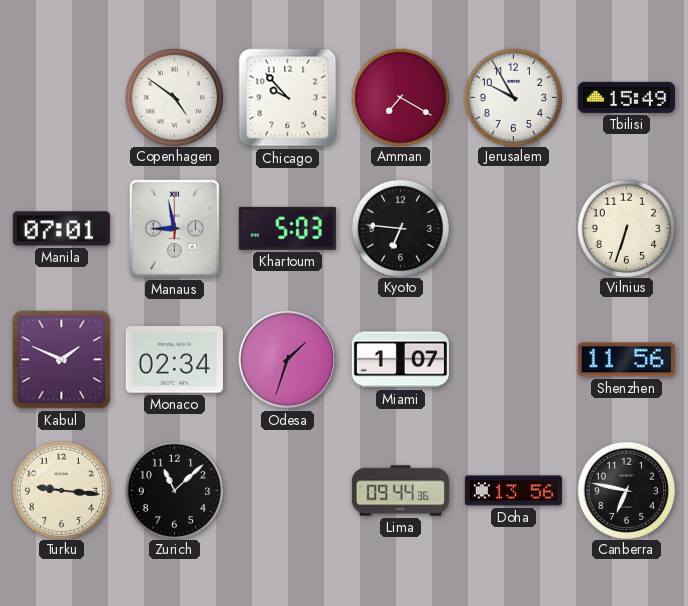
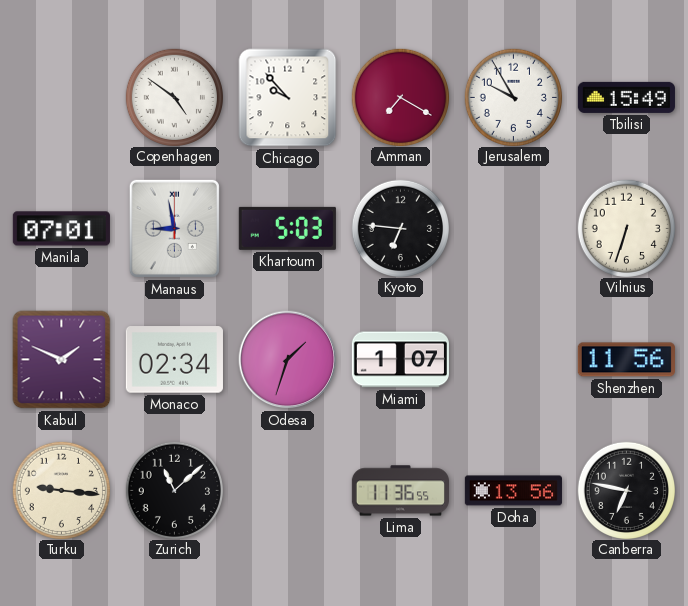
Lima: 09:44 -> 11:36 (400, 491)
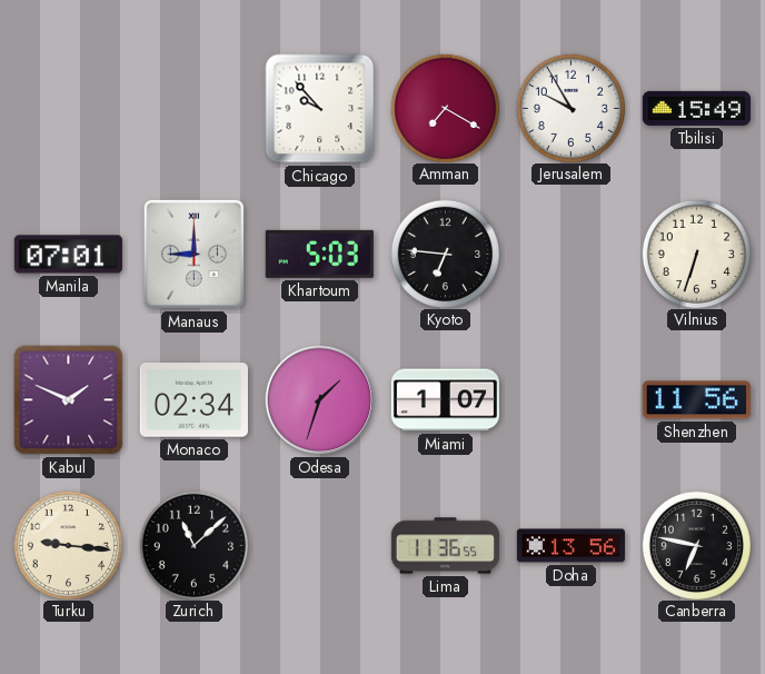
Copenhagen: 4:51 -> none (174, 97)
Manaus: 8:58 -> 9:00 (193, 254)
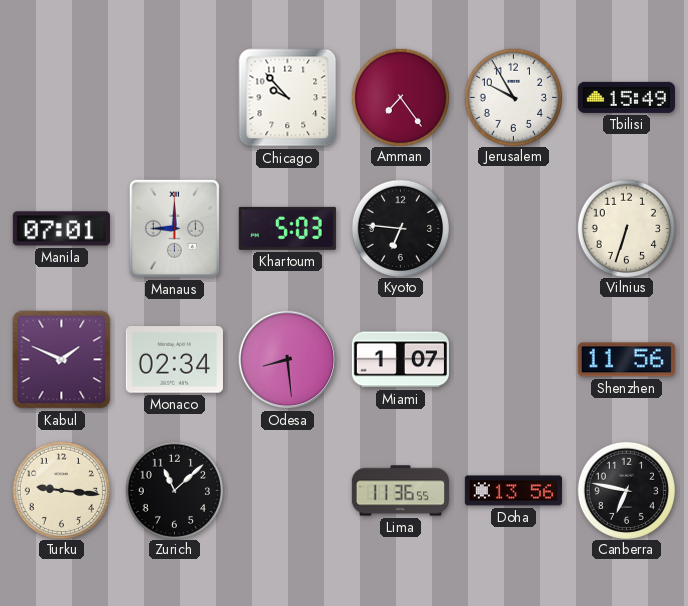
Amman: 7:20 -> 7:24 (400, 97)
Odesa: 1:33 -> 8:29 (288, 360)
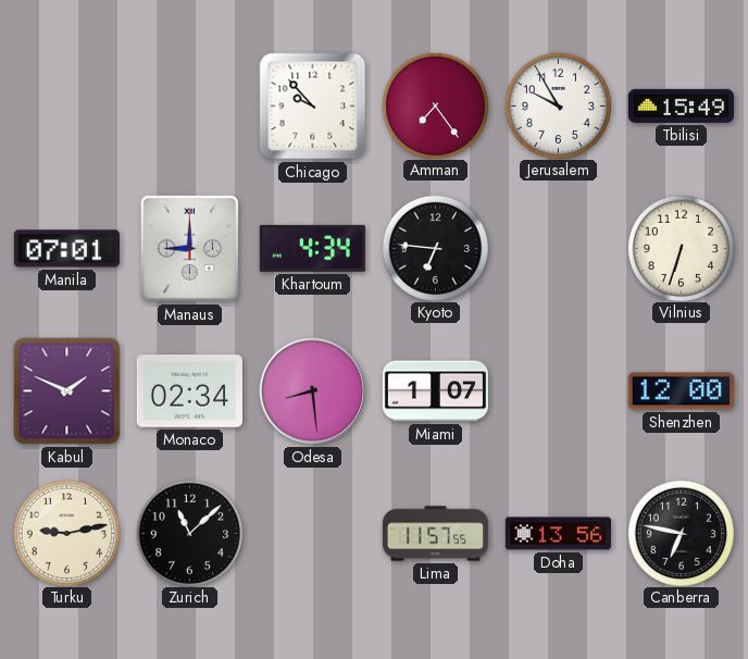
Khartoum: 5:03 -> 4:34 (312, 248)
Shenzhen: 11:56 -> 12:00 (681, 391)
Turku: 9:16 -> 9:13 (66, 533)
Lima: 11:36 -> 11:57 (435, 534)
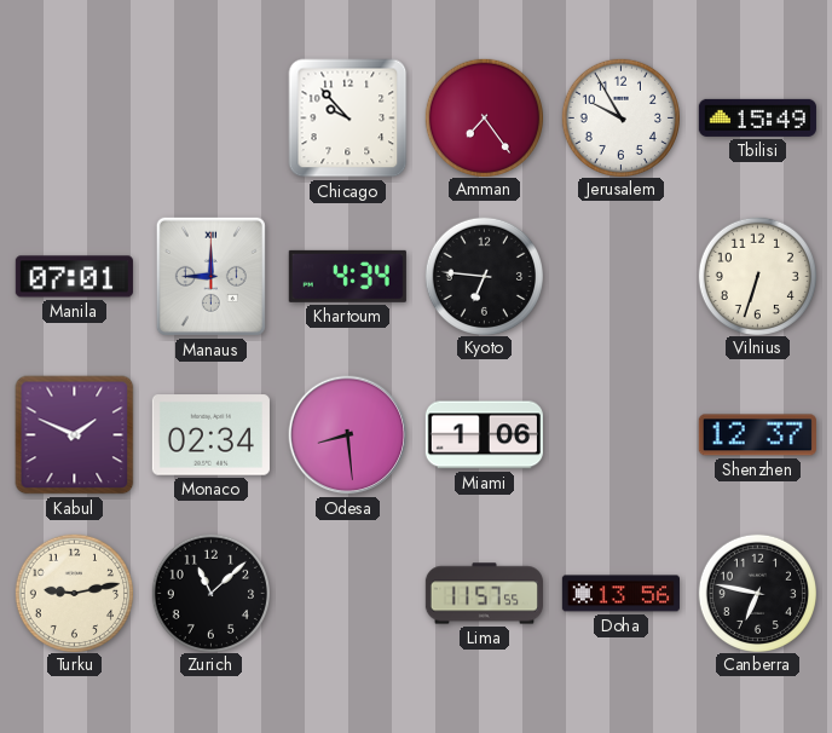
Miami: 1:07 -> 1:06 (484, 435)
Shenzhen: 12:00 -> 12:37 (757, 435)
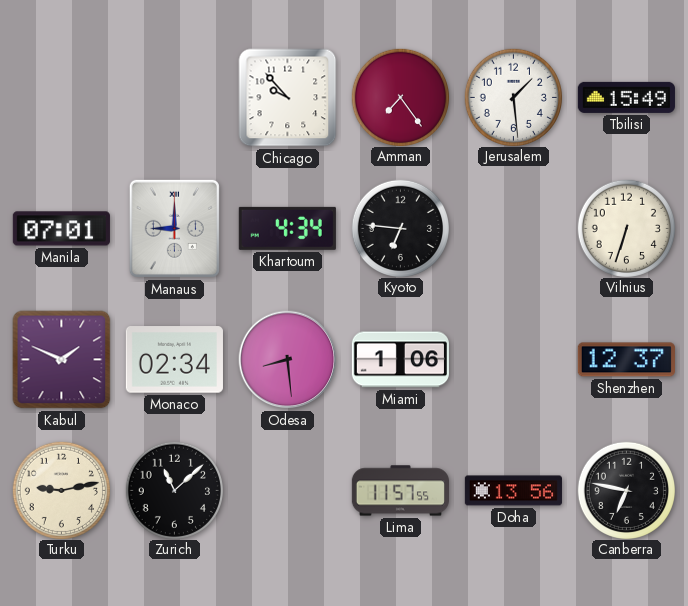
Jerusalem: 9:55 -> 1:29 (513, 97)
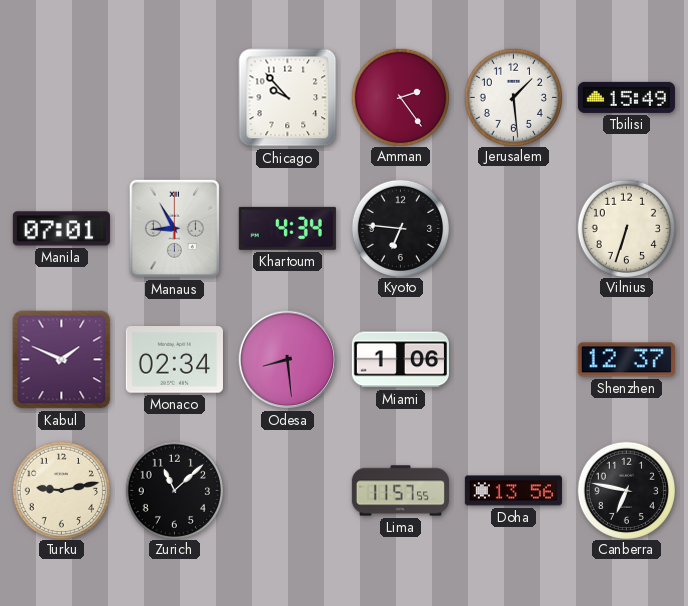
Amman: 7:24 -> 2:24 (400, 97)
Manaus: 9:00 -> 8:55 (174, 228)
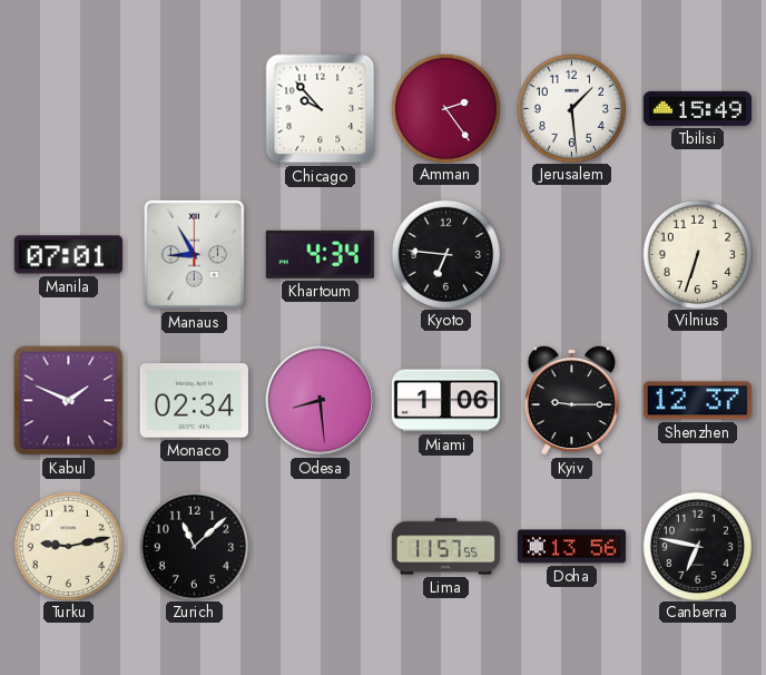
Kyiv: none -> 9:15 (571, 400)
